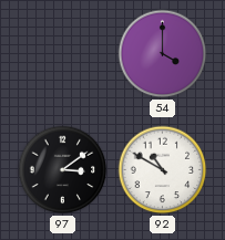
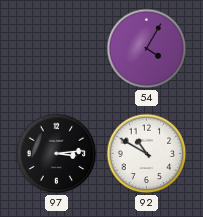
54: 4:00 -> 4:05 (147, 49)
97: 3:09 -> 3:14 (57, 154)
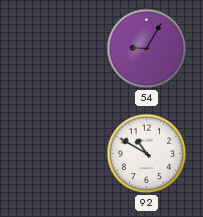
54: 4:05 -> 9:05 (147, 49)
97: 3:14 -> none (57, 154)
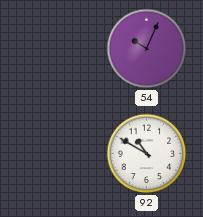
54: 9:05 -> 10:04 (147, 49)
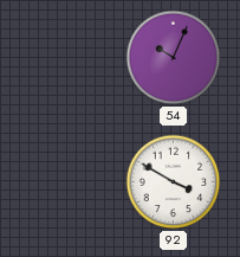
92: 10:50 -> 3:50 (174, 182)
